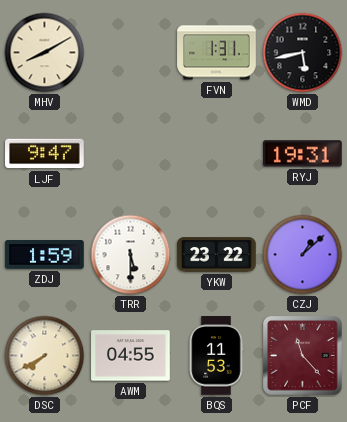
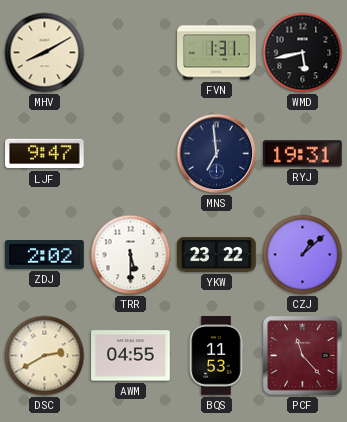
MNS: none -> 6:59 (217, 154)
ZDJ: 1:59 -> 2:02 (45, 255)
DSC: 7:40 -> 2:40 (45, 356)
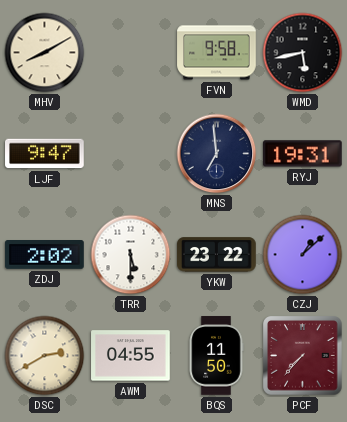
FVN: 1:31 -> 9:58 (217, 53)
BQS: 11:53 -> 11:50 (216, 356)
PCF: 11:23 -> 7:37 (303, 356)
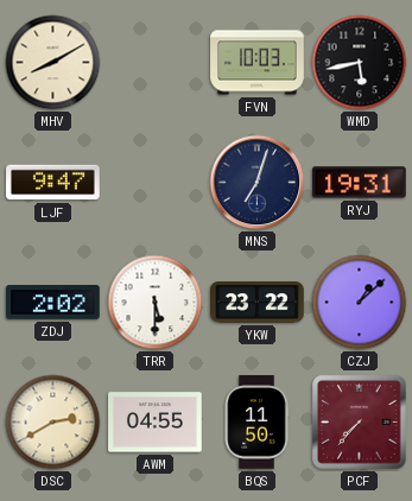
FVN: 9:58 -> 10:03 (258, 63)
MNS: 6:59 -> 7:03 (258, 183)
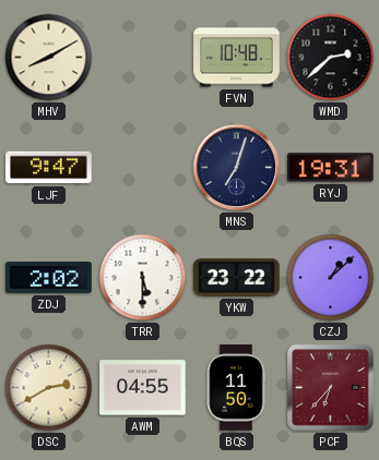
FVN: 10:03 -> 10:48 (237, 58)
WMD: 5:43 -> 2:38 (331, 58)
PCF: 7:37 -> 6:37 (331, 388)
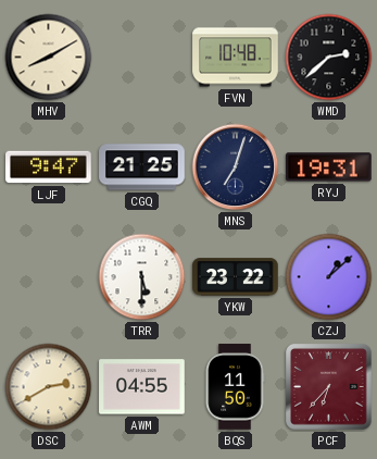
CGQ: none -> 21:25 (142, 168)
ZDJ: 2:02 -> none (49, 278)
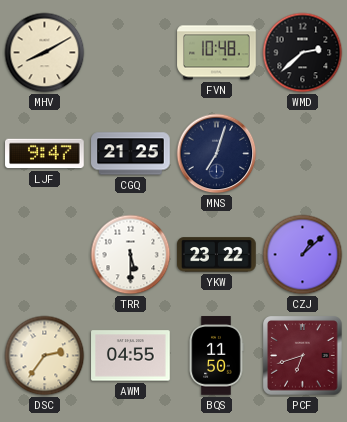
RYJ: 19:31 -> none (329, 168)
DSC: 2:40 -> 2:36 (45, 356)
PCF: 6:37 -> 6:42 (303, 356)
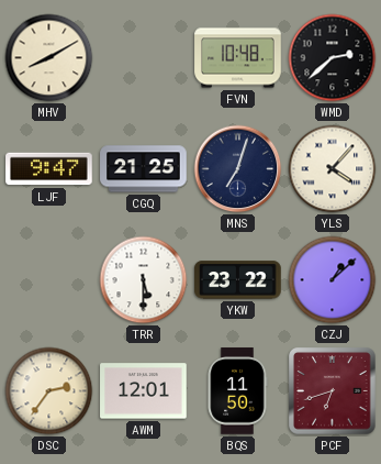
YLS: none -> 4:07 (333, 169)
AWM: 04:55 -> 12:01 (144, 391)
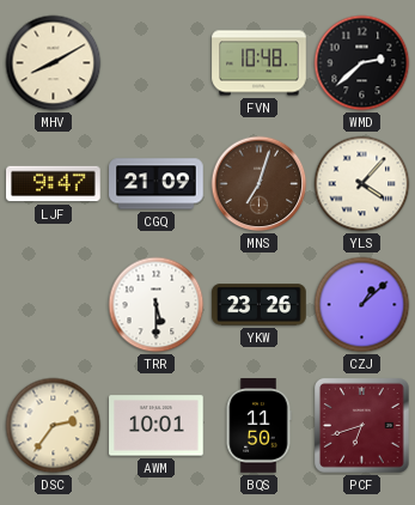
CGQ: 21:25 -> 21:09 (157, 184)
MNS dial: navy -> brown (260, 184)
YKW: 23:22 -> 23:26 (260, 305)
AWM: 12:01 -> 10:01 (157, 426)
